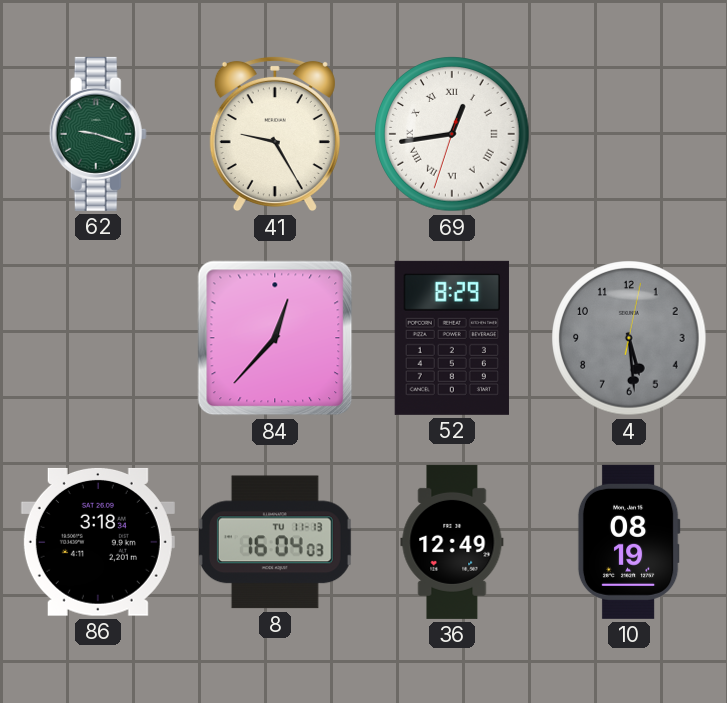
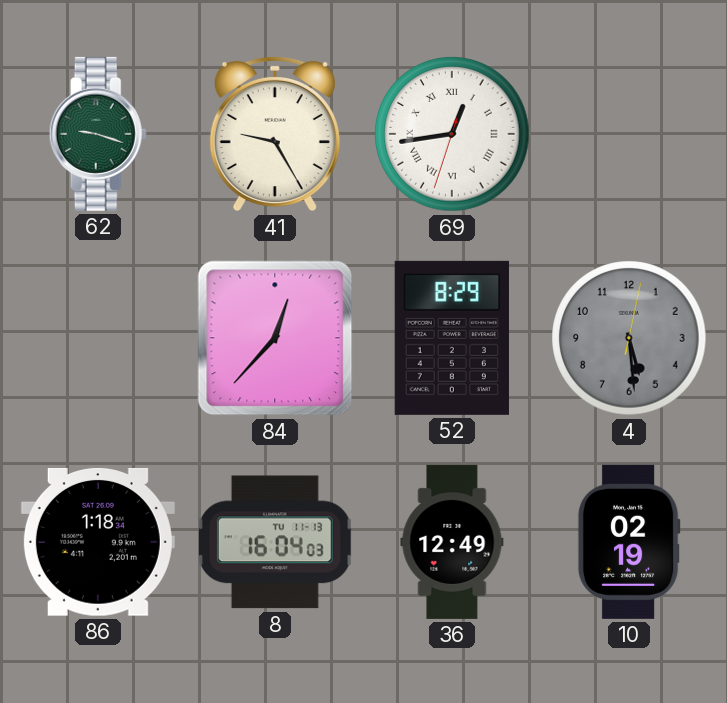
86: 3:18 -> 1:18 (98, 542)
10: 08:19 -> 02:19 (629, 542)
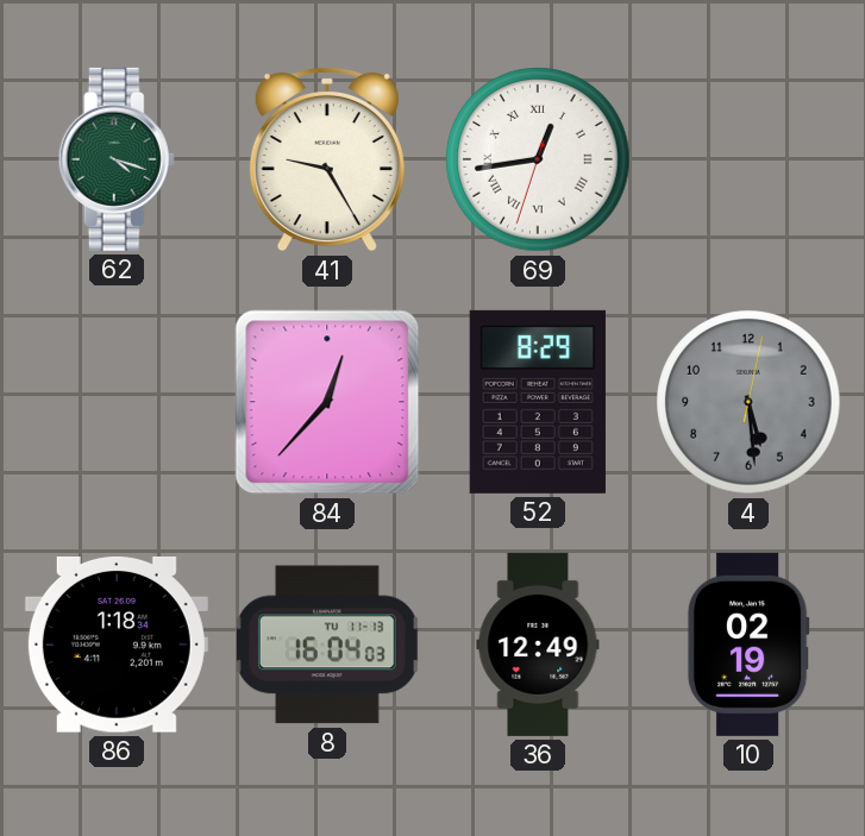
62: 9:18 -> 4:18 (117, 159)
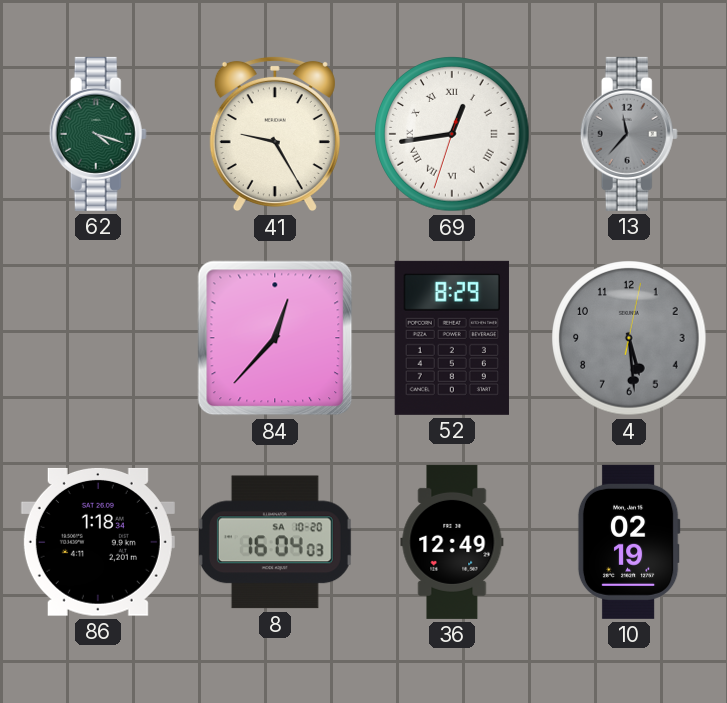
13: none -> 11:37 (629, 134)
8 date: TU 11-13 -> SA 10-20 (275, 542)
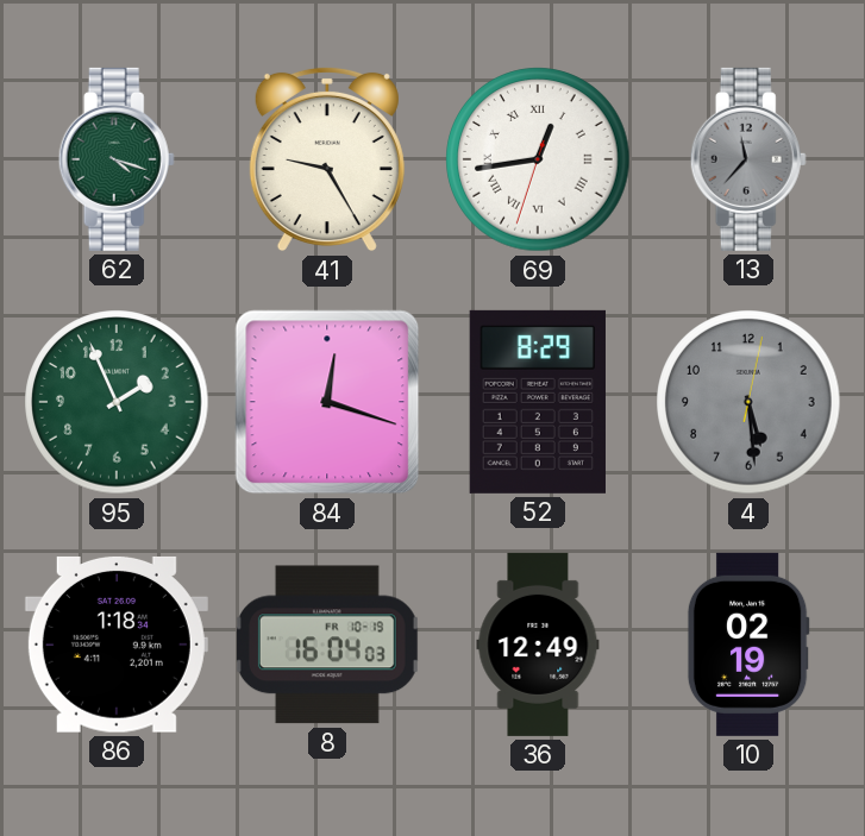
95: none -> 1:56 (117, 402)
84: 12:37 -> 12:18 (327, 402)
8 date: SA 10-20 -> FR 10-19 (327, 645)
